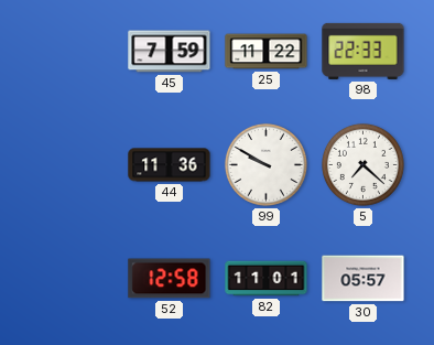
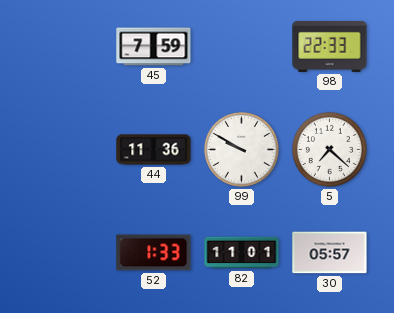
25: 11:22 -> none (267, 52)
52: 12:58 -> 1:33 (154, 253)
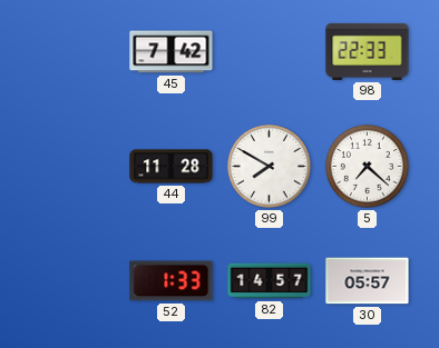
45: 7:59 -> 7:42 (172, 52)
44: 11:36 -> 11:28 (172, 167)
99: 9:50 -> 7:50 (269, 166)
82: 11:01 -> 14:57 (270, 281)
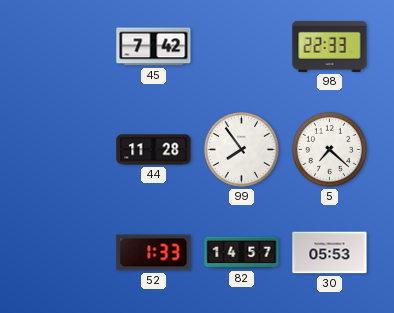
99: 7:50 -> 7:54 (241, 149)
30: 05:57 -> 05:53 (330, 253)
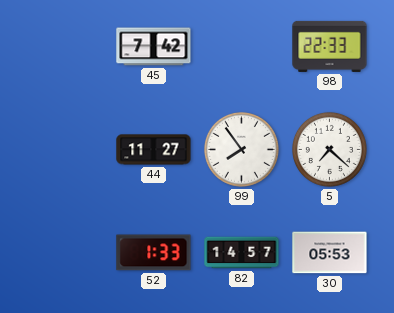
44: 11:28 -> 11:27 (154, 150)
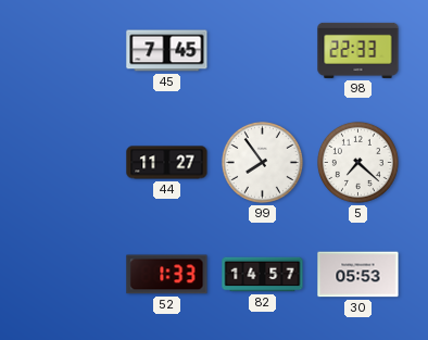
45: 7:42 -> 7:45 (167, 51)
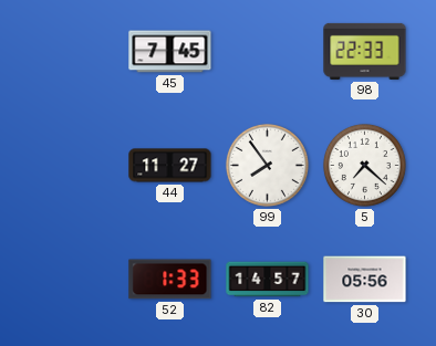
30: 05:53 -> 05:56 (365, 280)
